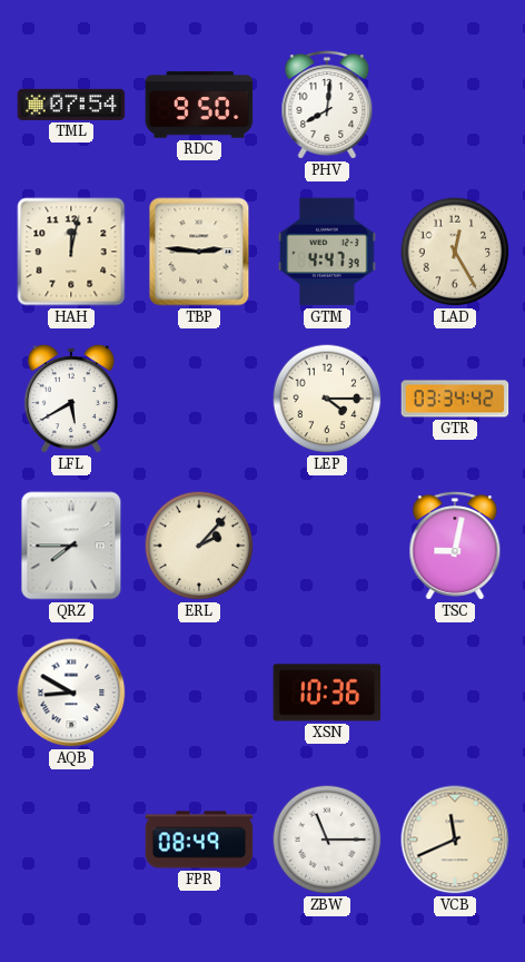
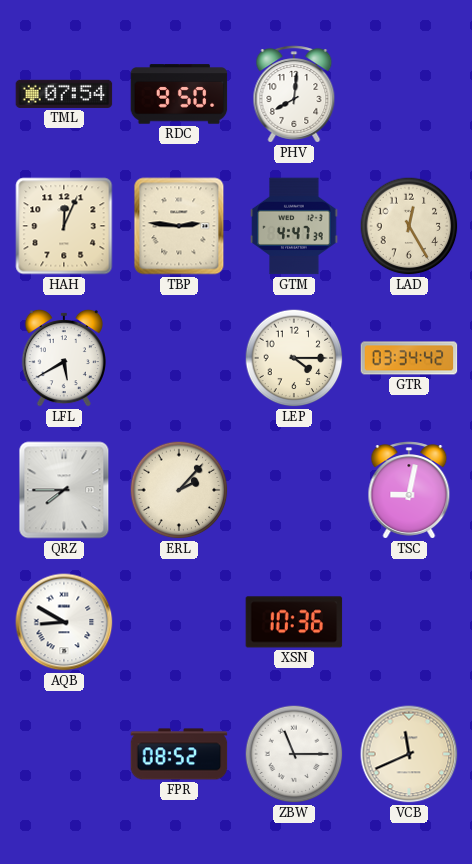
HAH: 12:02 -> 12:04 (64, 226)
FPR: 08:49 -> 08:52 (179, 754)
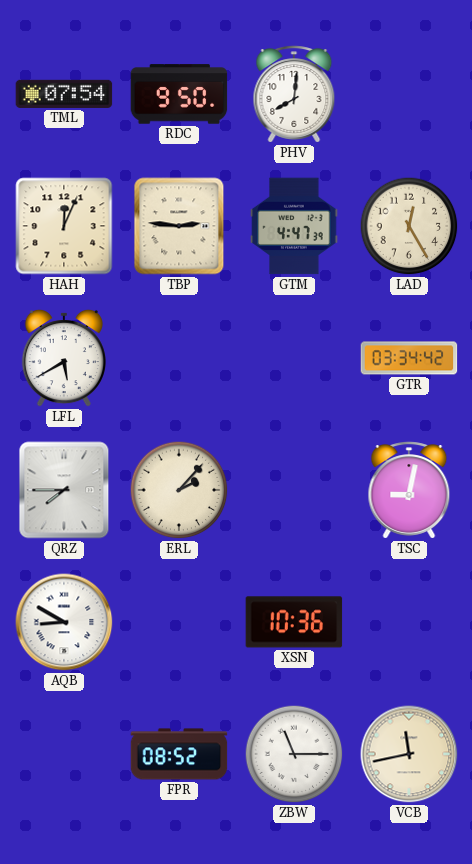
LEP: 4:15 -> none (294, 358)
VCB: 11:41 -> 11:43 (409, 754)
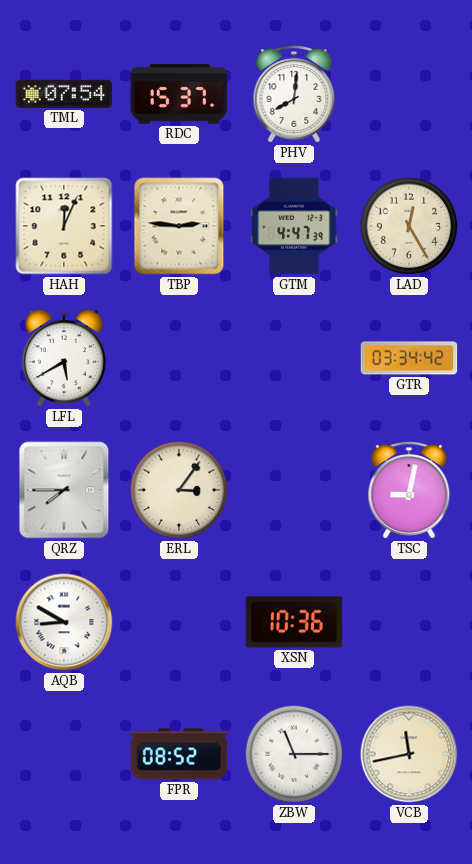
RDC: 9:50 -> 15:37 (179, 94)
ERL: 2:07 -> 3:06 (179, 490)
